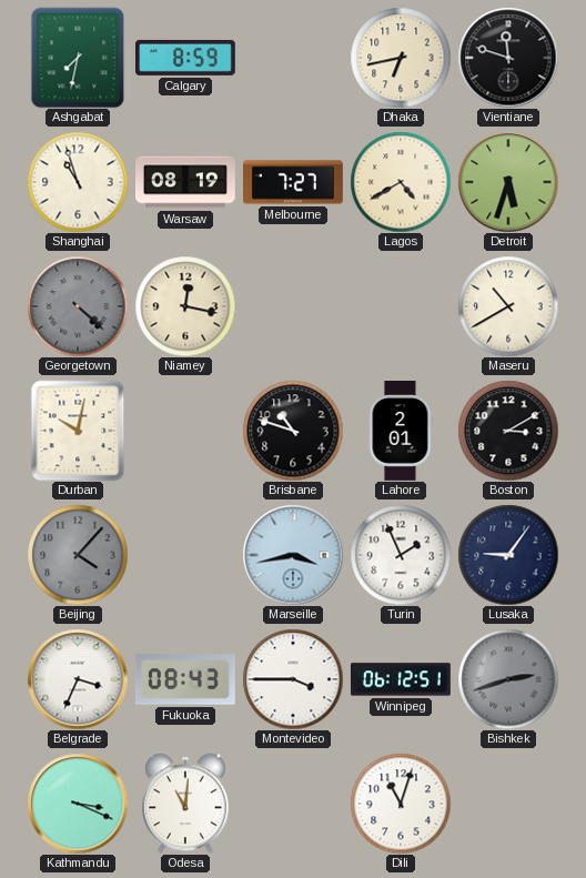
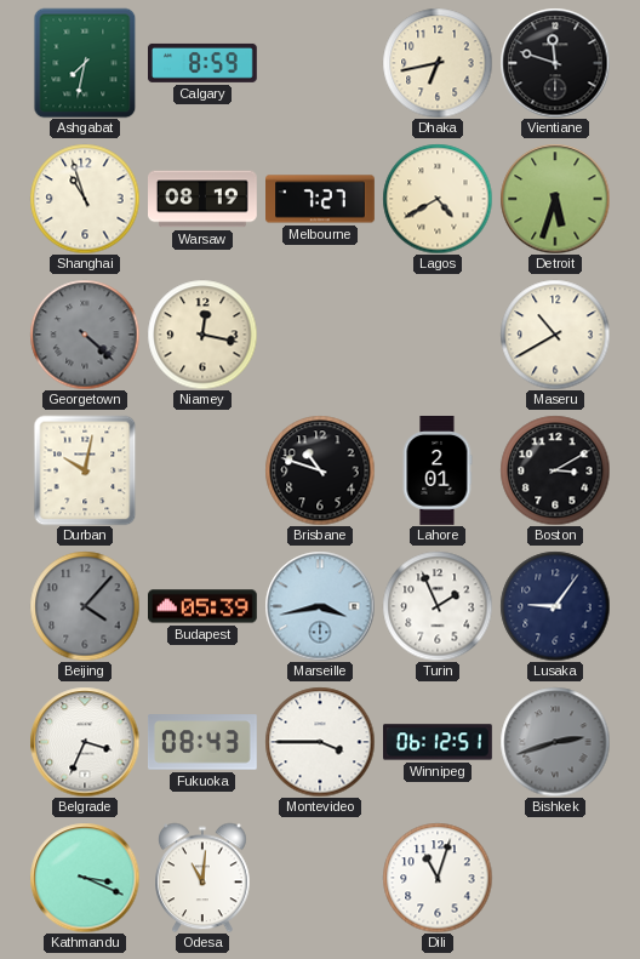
Budapest: none -> 05:39 (204, 606)
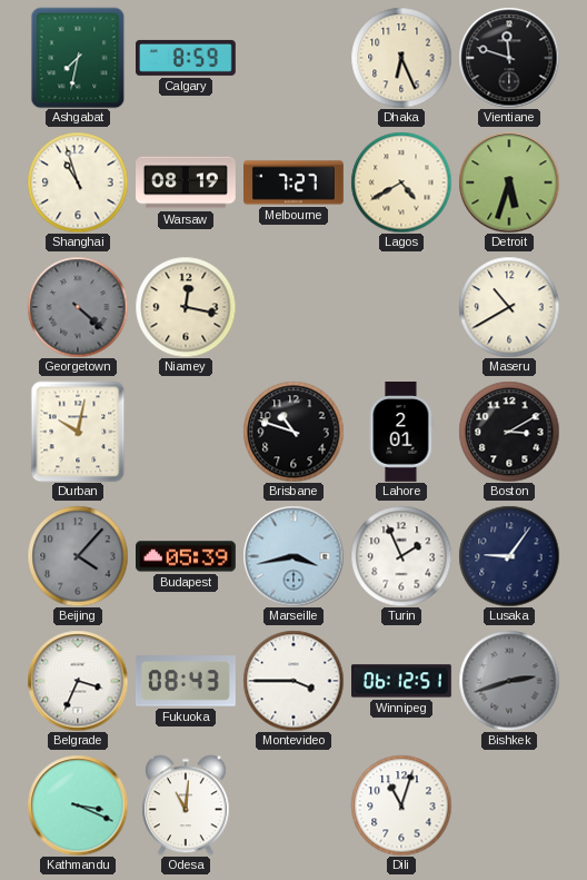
Dhaka: 6:43 -> 6:26 (401, 58)
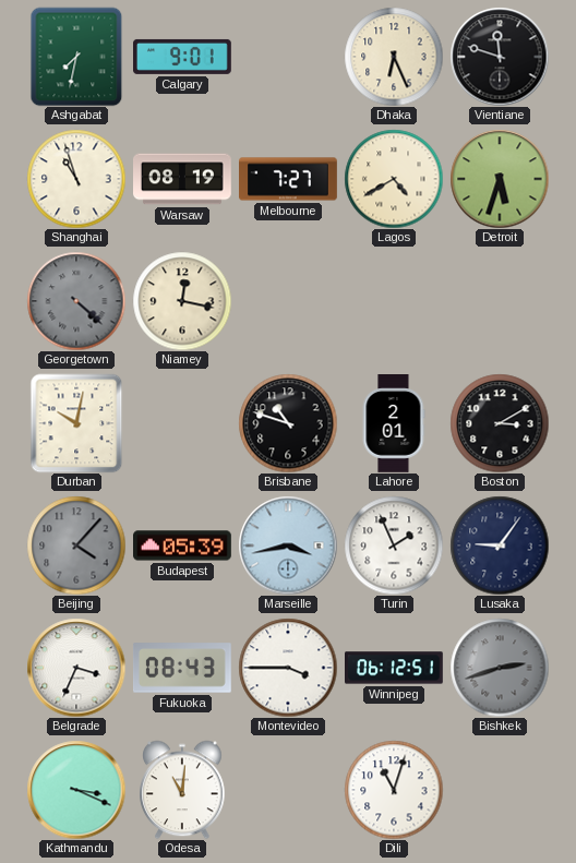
Calgary: 8:59 -> 9:01 (183, 57)
Maseru: 10:40 -> none (509, 307)
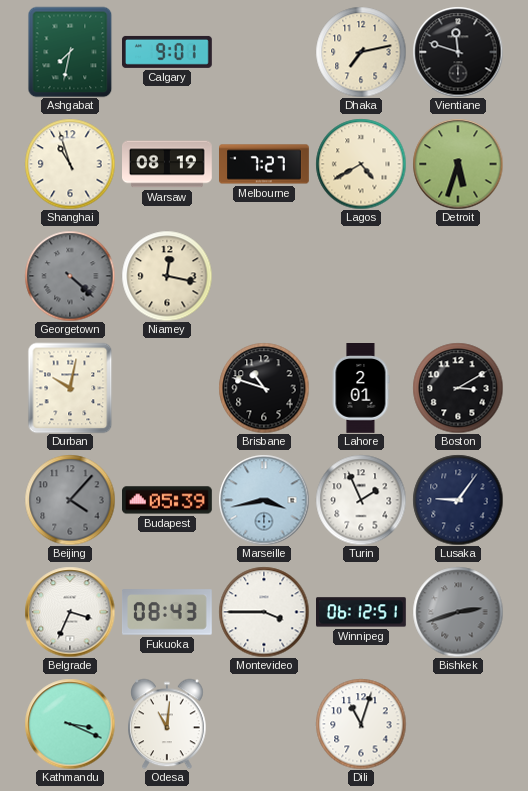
Dhaka: 6:26 -> 7:13 (361, 52)
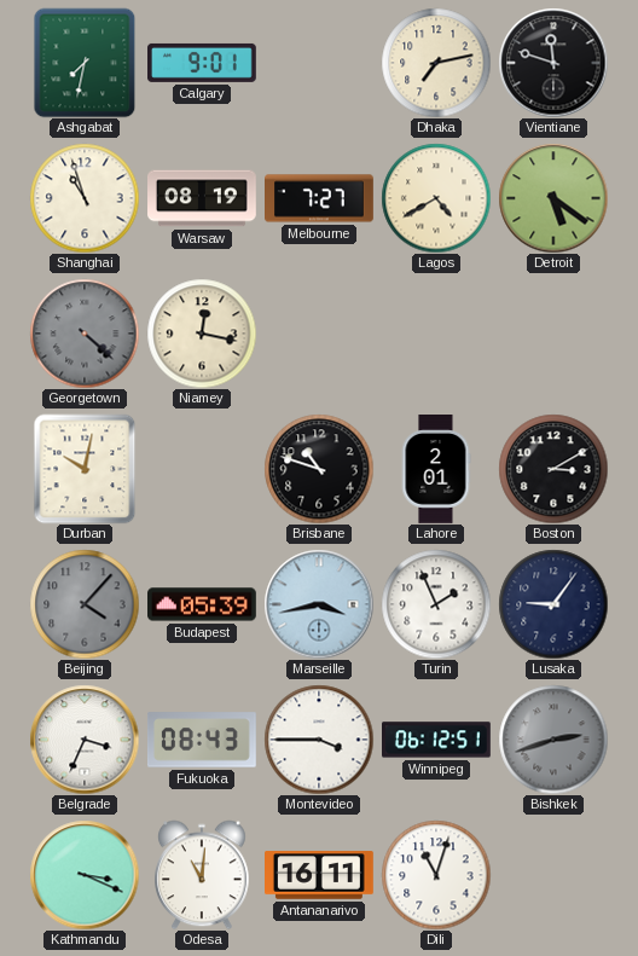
Detroit: 5:33 -> 5:21 (553, 198)
Antananarivo: none -> 16:11 (320, 875)
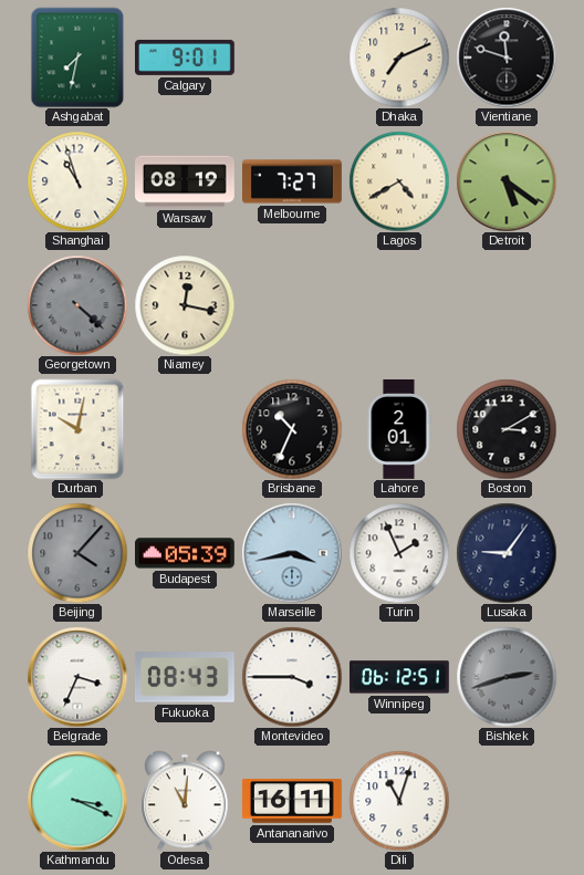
Dhaka: 7:13 -> 7:11 (399, 58)
Brisbane: 10:48 -> 10:34 (292, 429)
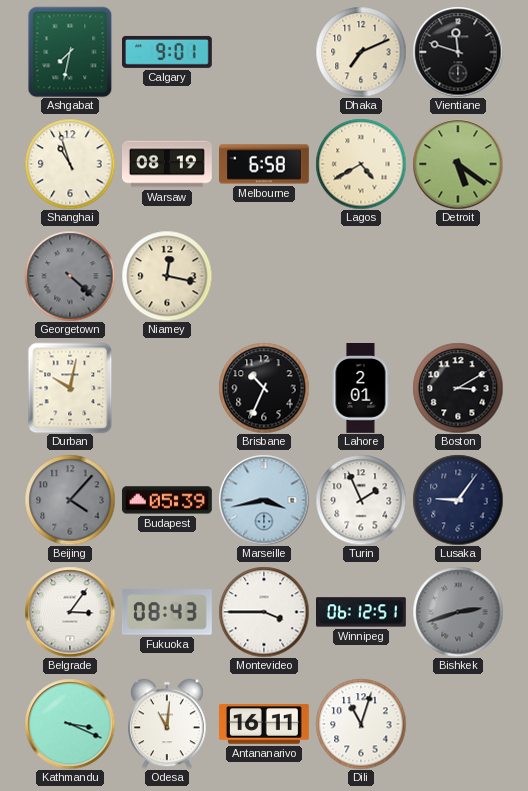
Melbourne: 7:27 -> 6:58 (265, 164)
Belgrade: 3:34 -> 3:06 (70, 612)
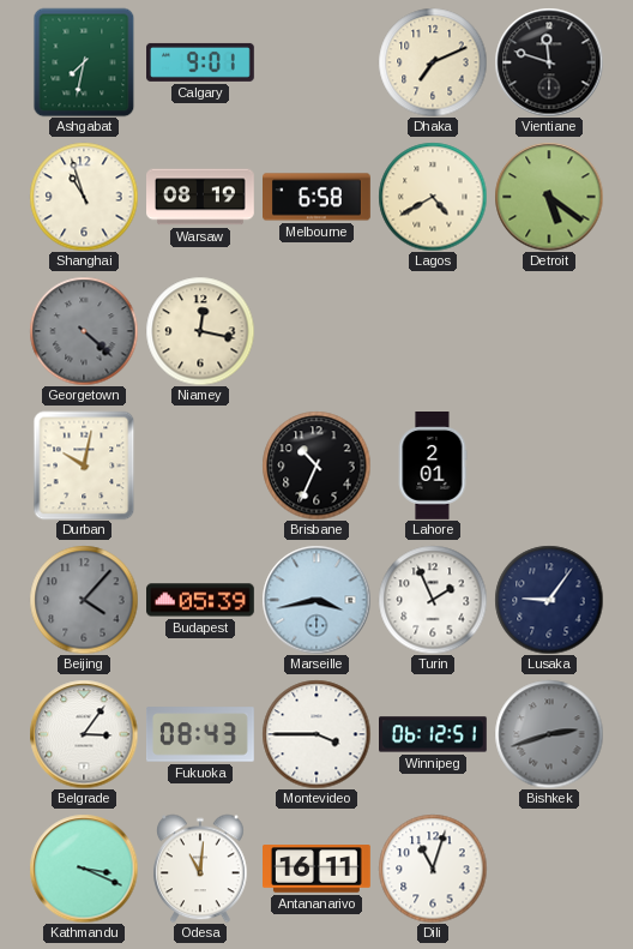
Boston: 3:10 -> none (458, 388)
